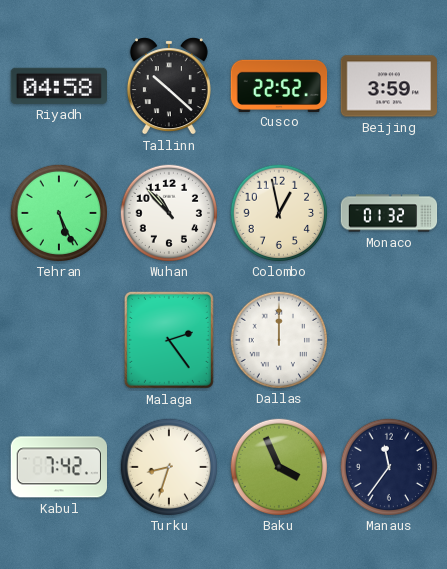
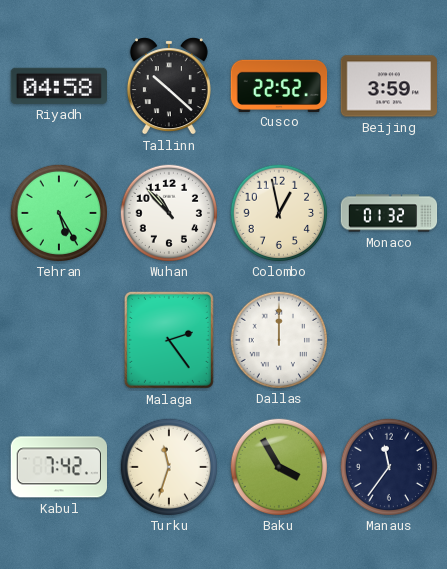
Tehran: 5:26 -> 5:25 (58, 212)
Turku: 8:33 -> 11:33 (168, 466)
Baku: 3:56 -> 3:55 (278, 466)
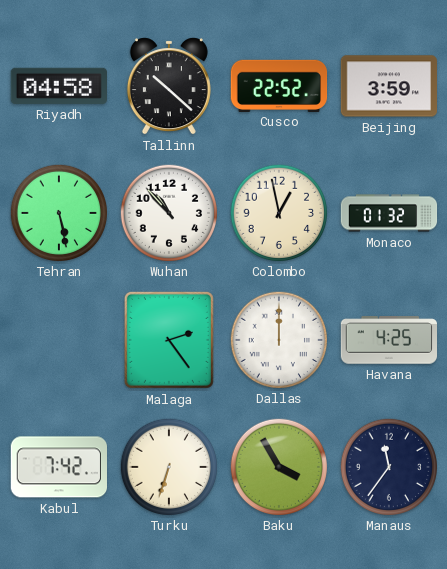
Tehran: 5:25 -> 5:28 (58, 212)
Havana: none -> 4:25 (389, 340)
Turku: 11:33 -> 6:33 (168, 466)
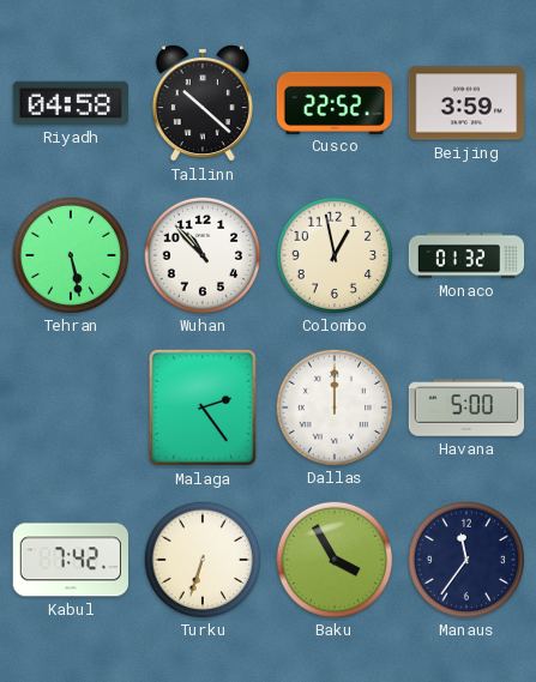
Havana: 4:25 -> 5:00 (466, 408)
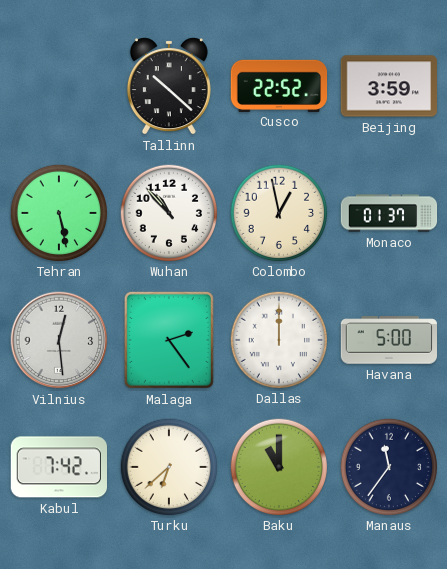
Riyadh: 04:58 -> none (70, 103)
Monaco: 01:32 -> 01:37 (389, 213)
Vilnius: none -> 12:29 (59, 340)
Turku: 6:33 -> 6:38 (168, 466)
Baku: 3:55 -> 11:00 (278, 466)
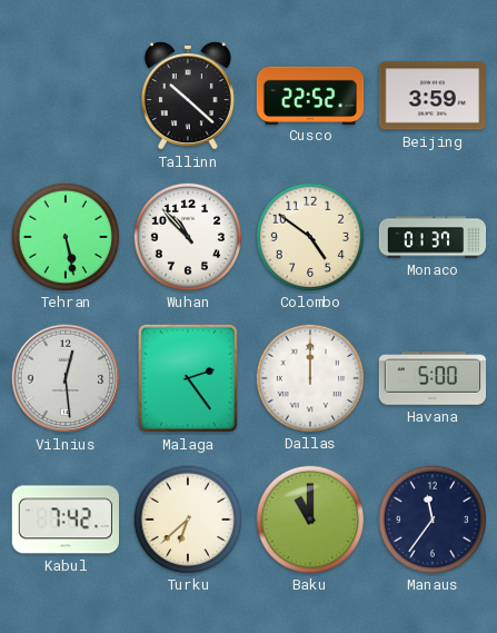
Colombo: 12:58 -> 4:51 (309, 236)
